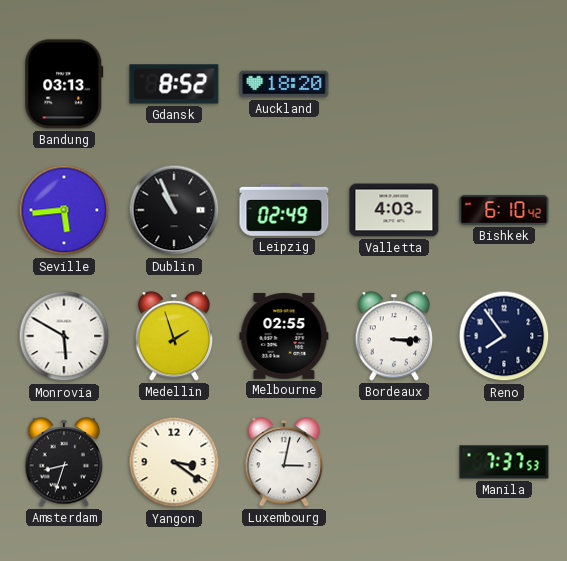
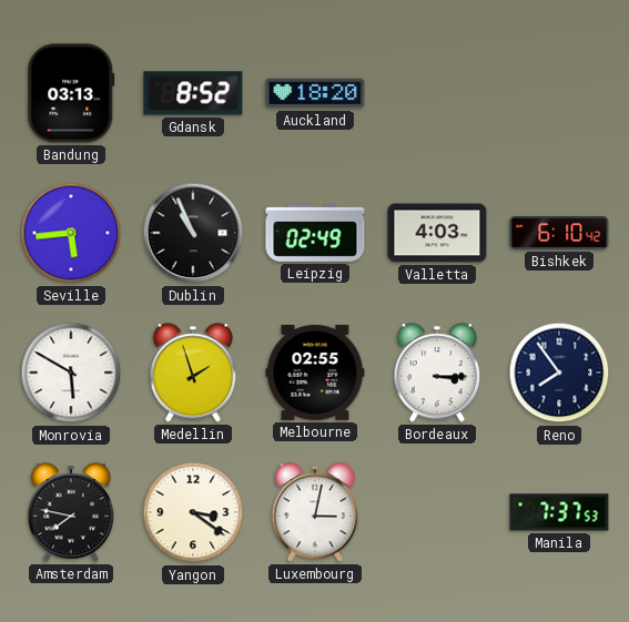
Amsterdam: 8:33 -> 7:47 (71, 512)
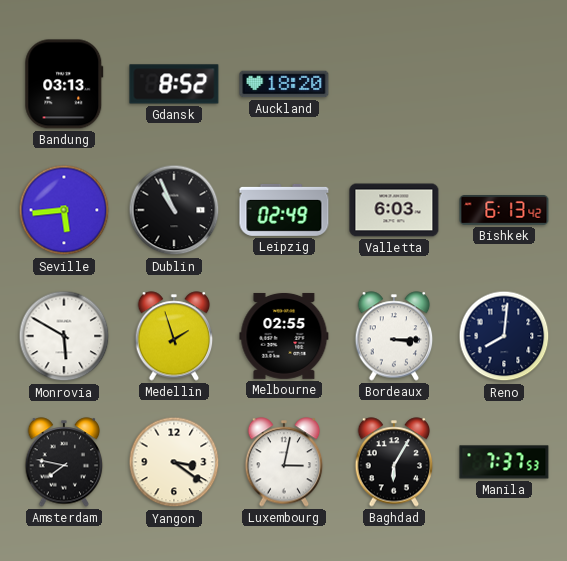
Valletta: 4:03 -> 6:03 (394, 210)
Bishkek: 6:10 -> 6:13 (504, 211)
Reno: 7:54 -> 8:01 (504, 336)
Baghdad: none -> 6:05 (394, 462)
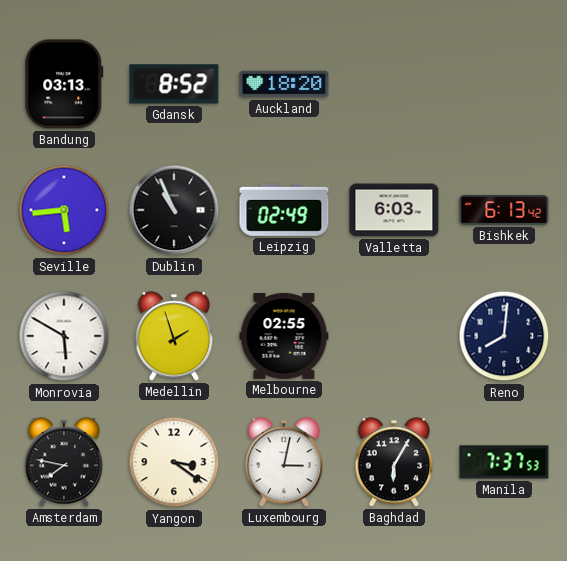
Bordeaux: 3:15 -> none (394, 336)
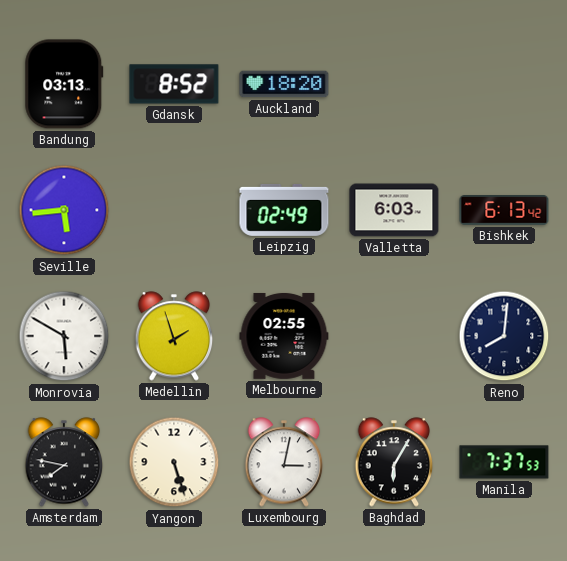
Dublin: 10:56 -> none (174, 210)
Yangon: 3:21 -> 5:27 (174, 462)
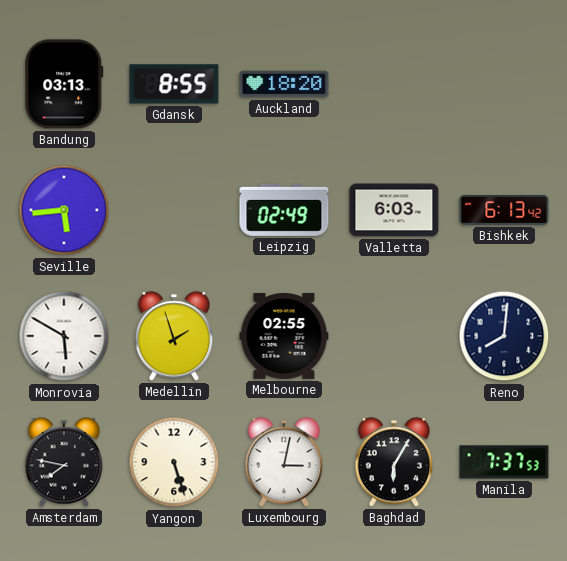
Gdansk: 8:52 -> 8:55 (174, 84)
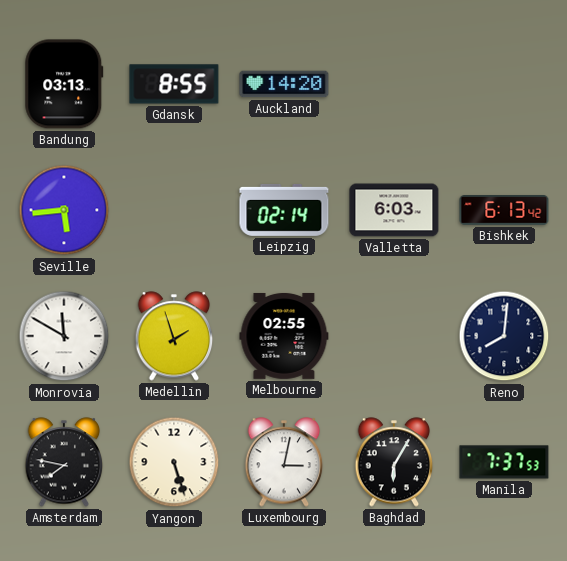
Auckland: 18:20 -> 14:20 (284, 84)
Leipzig: 02:49 -> 02:14 (284, 210)
Monrovia: 5:50 -> 11:50 (64, 336)
